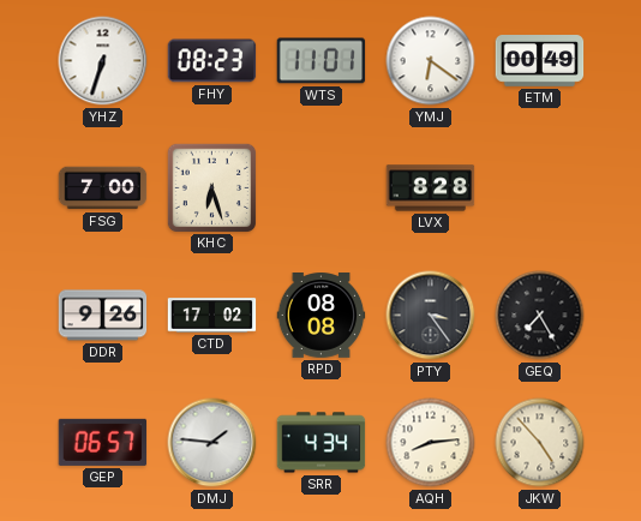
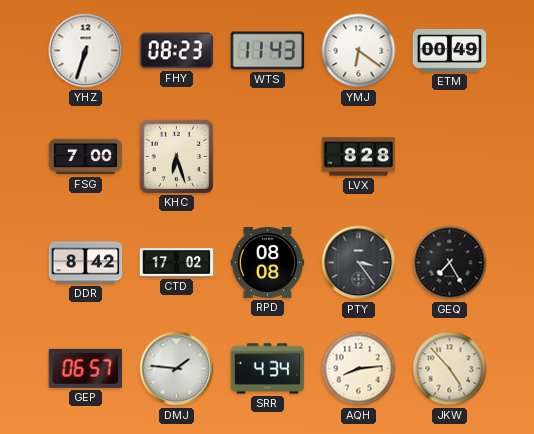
WTS: 11:01 -> 11:43 (268, 51)
DDR: 9:26 -> 8:42 (86, 263)
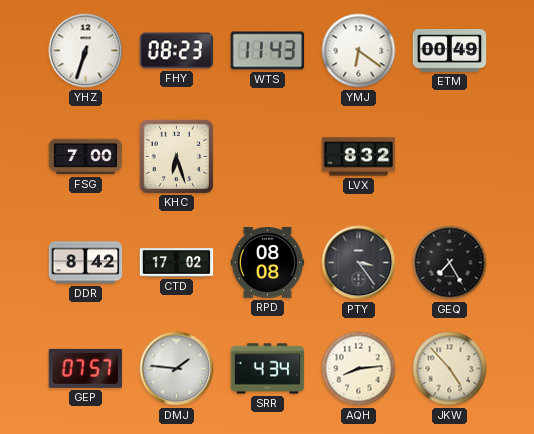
LVX: 8:28 -> 8:32 (359, 157)
GEP: 06:57 -> 07:57 (86, 368)
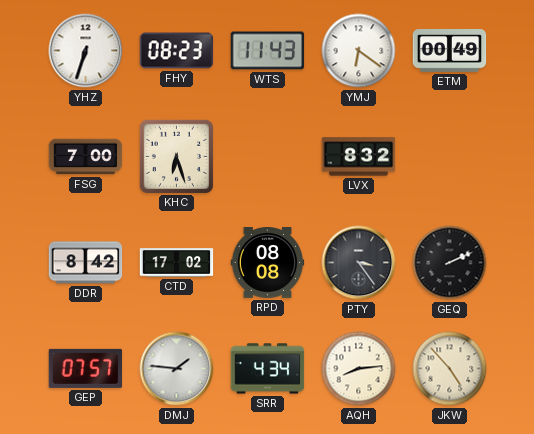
GEQ: 7:25 -> 2:11 (450, 263)
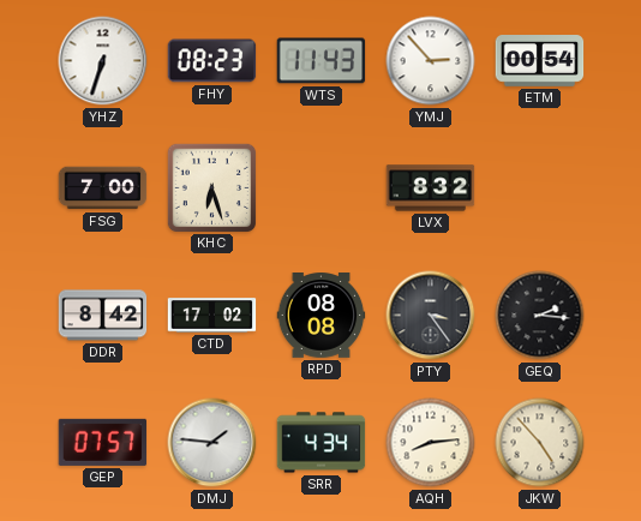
YMJ: 6:21 -> 2:53 (431, 61)
ETM: 00:49 -> 00:54 (540, 61)
GEQ: 2:11 -> 2:16 (540, 316)
